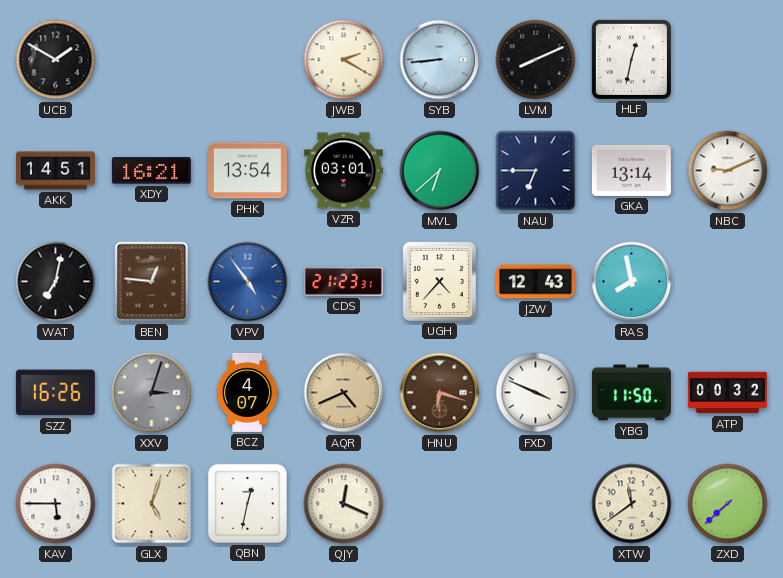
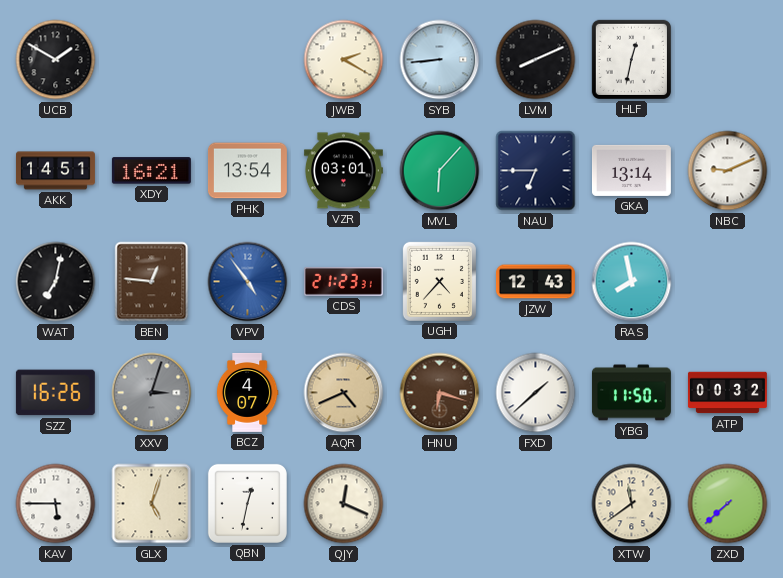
MVL: 6:38 -> 6:07 (440, 171)
FXD: 3:49 -> 1:38 (536, 393)
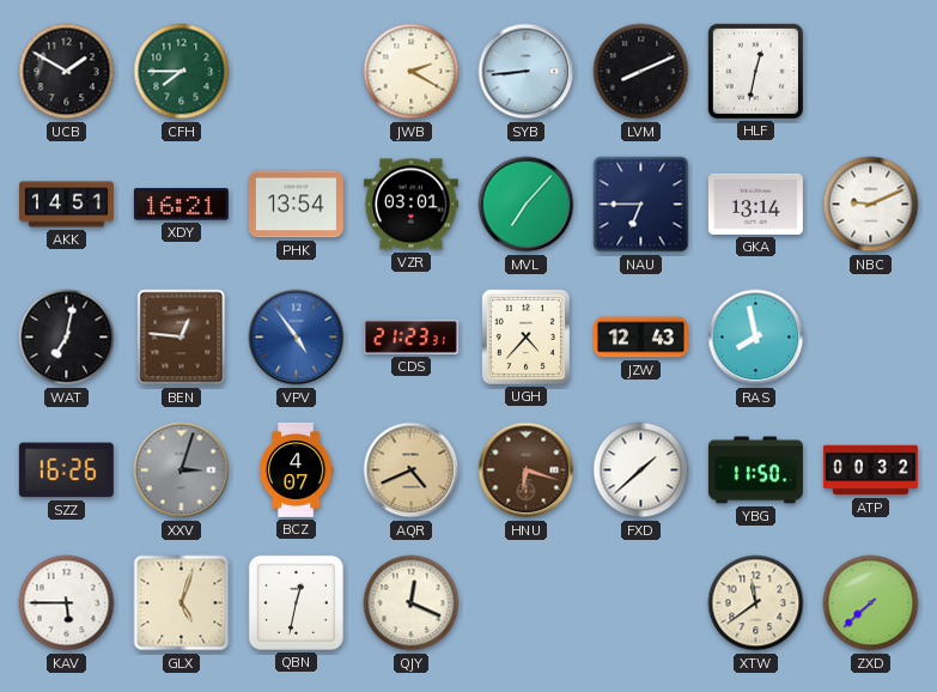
CFH: none -> 7:45 (182, 72)
MVL: 6:07 -> 7:07 (527, 205)
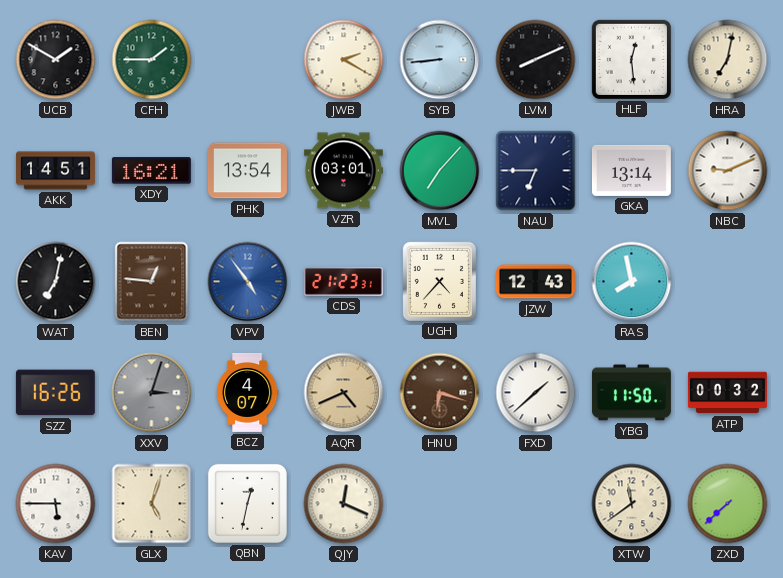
CFH: 7:45 -> 1:45 (152, 60)
HLF: 12:32 -> 12:29 (631, 59)
HRA: none -> 7:02 (728, 60)
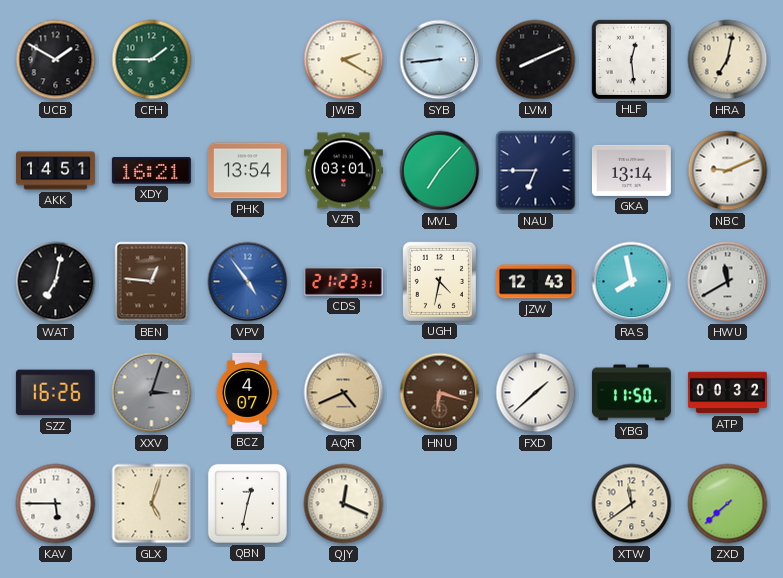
UGH: 4:37 -> 4:32 (439, 281)
HWU: none -> 11:40 (728, 282)
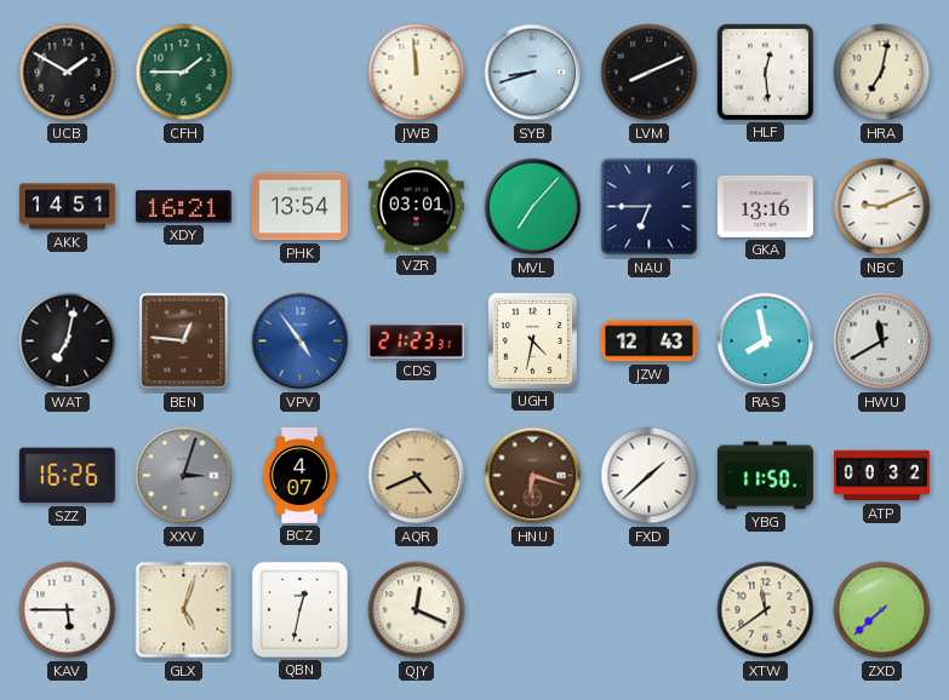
JWB: 2:20 -> 11:59 (417, 73)
SYB: 8:44 -> 8:42 (533, 73)
GKA: 13:14 -> 13:16 (765, 206)
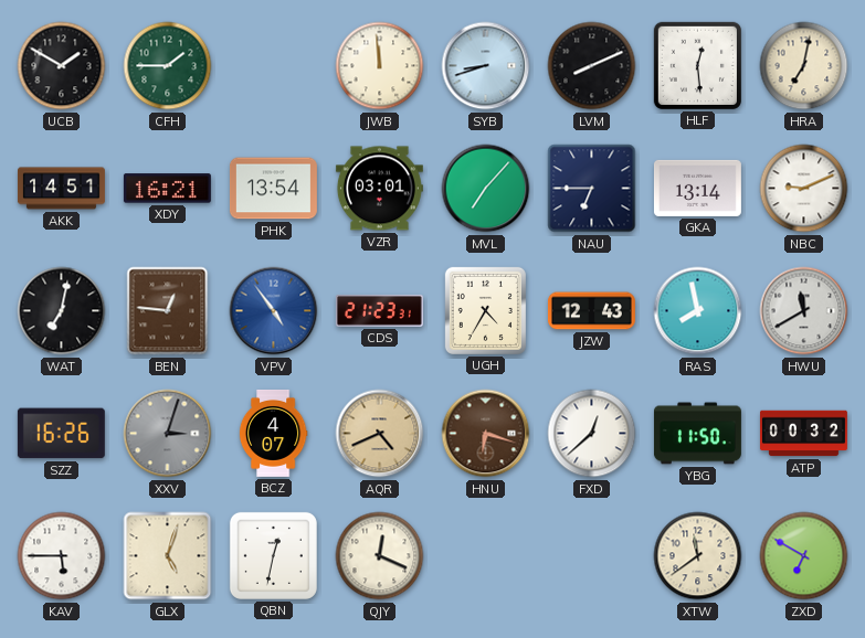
GKA: 13:16 -> 13:14 (697, 188)
UGH: 4:32 -> 4:35 (485, 310)
FXD: 1:38 -> 12:38 (592, 434)
ZXD: 7:38 -> 6:50 (804, 556)
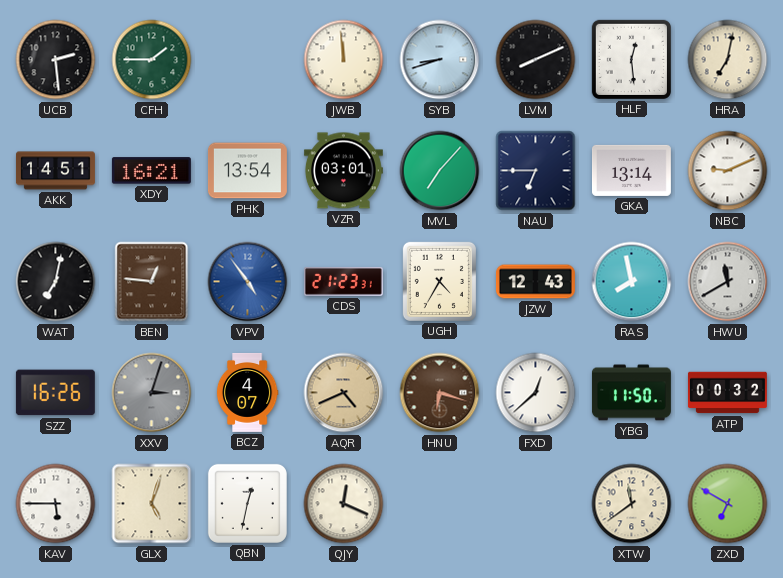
UCB: 1:50 -> 2:29 (56, 60)
